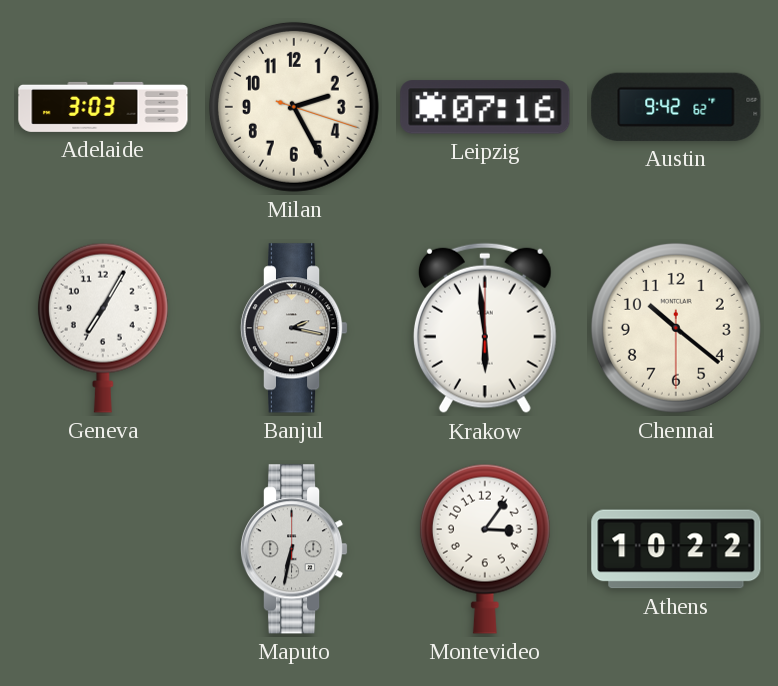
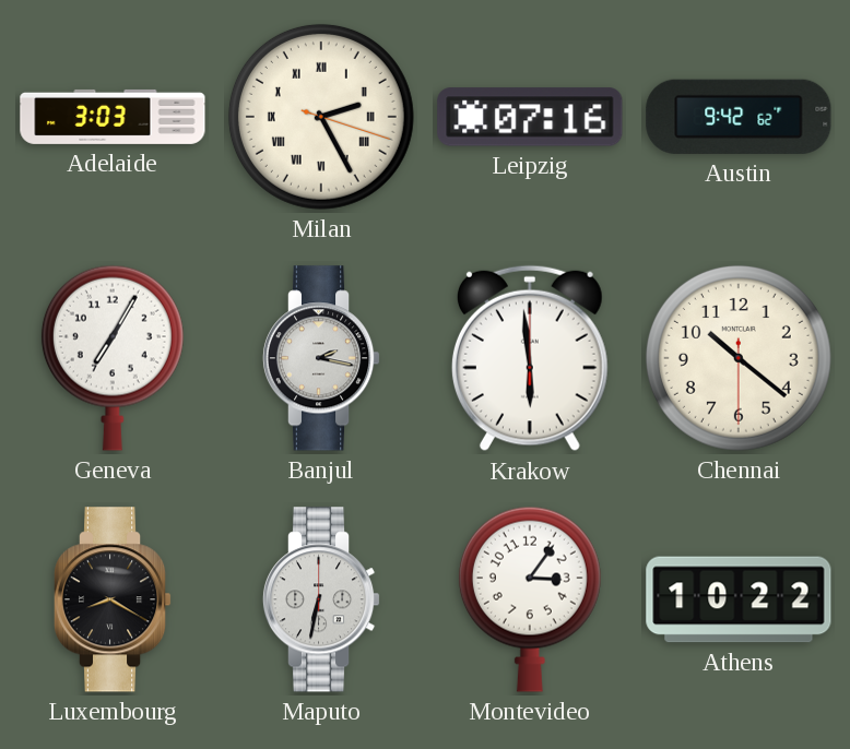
Milan numerals: Arabic -> Roman (321, 117)
Luxembourg: none -> 8:20 (113, 599)
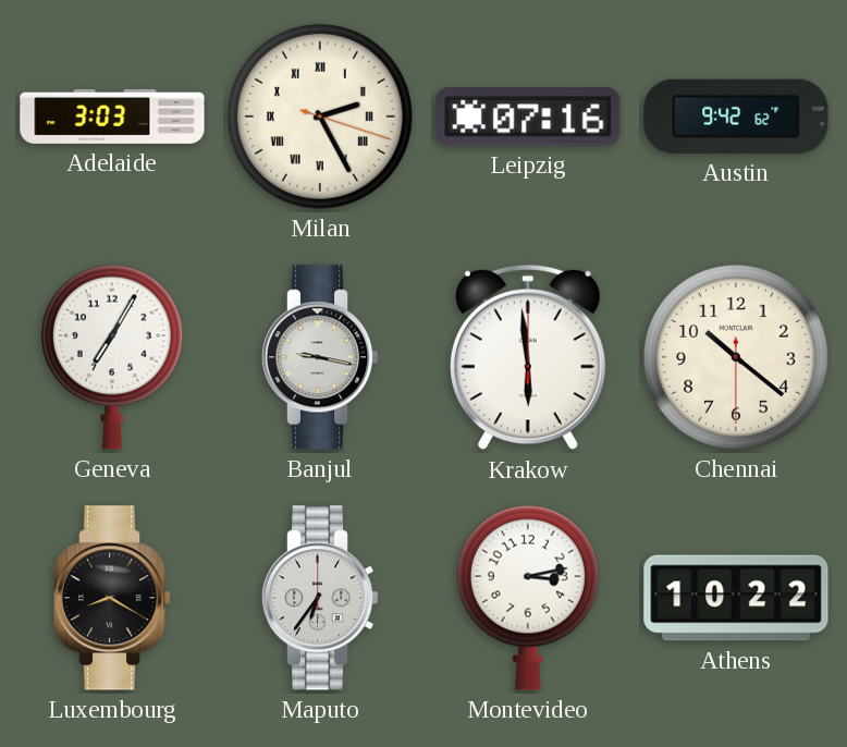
Banjul: 2:17 -> 9:17 (320, 357)
Maputo: 6:32 -> 6:36 (320, 598)
Montevideo: 3:06 -> 3:13 (528, 598)
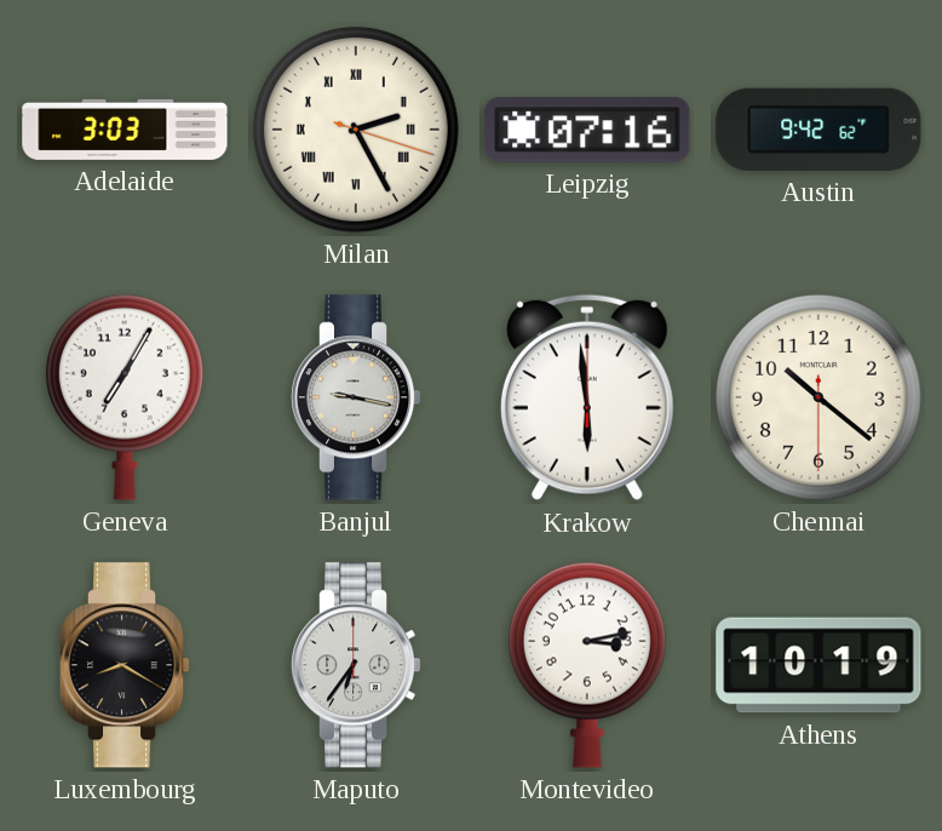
Athens: 10:22 -> 10:19 (818, 665)
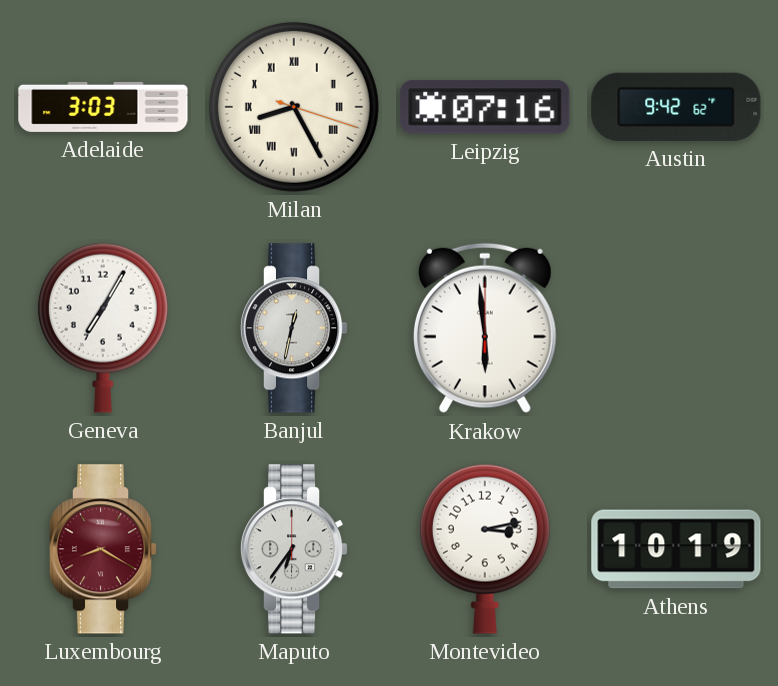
Milan: 2:25 -> 8:25 (294, 107)
Banjul: 9:17 -> 12:32 (294, 328)
Chennai: 10:21 -> none (818, 397)
Luxembourg dial: black -> burgundy (103, 549)
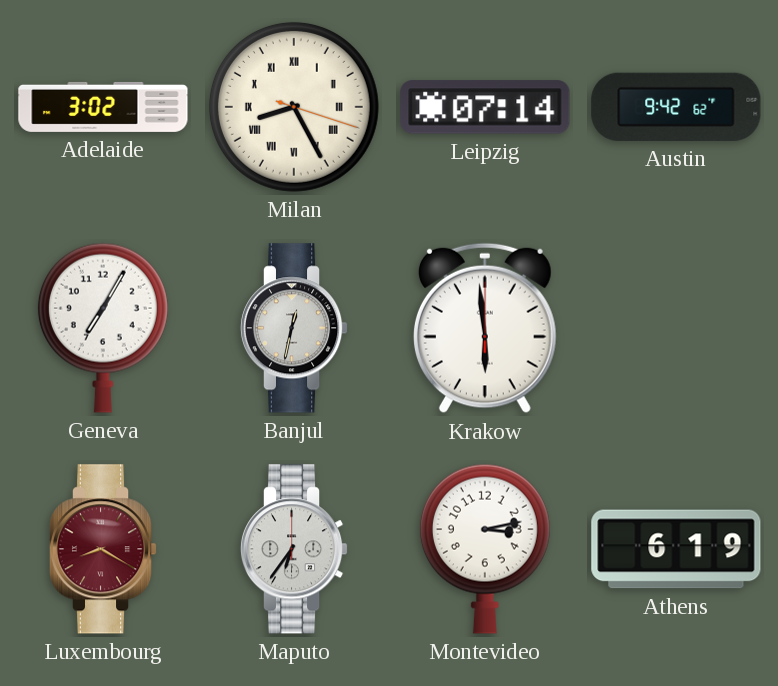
Adelaide: 3:03 -> 3:02 (103, 107)
Leipzig: 07:16 -> 07:14 (485, 107)
Athens: 10:19 -> 6:19 (676, 549)
